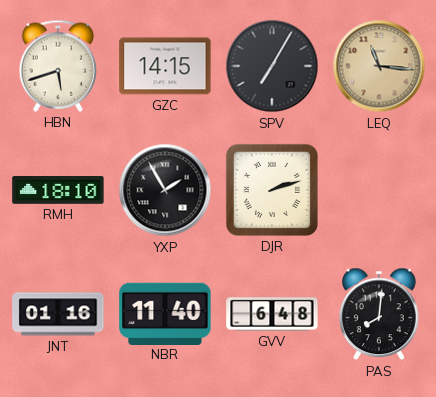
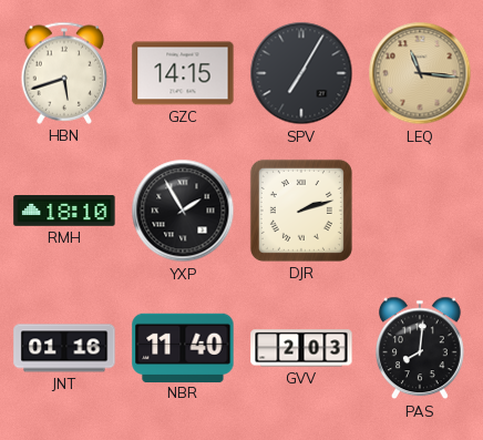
GVV: 6:48 -> 2:03 (301, 348)
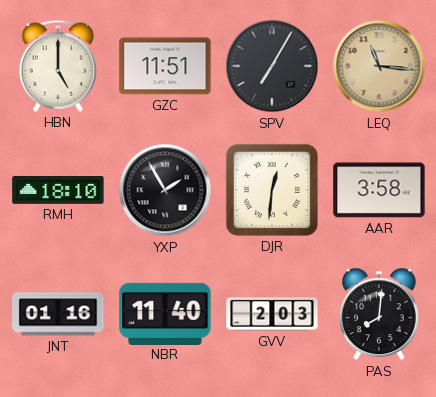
HBN: 5:42 -> 5:00 (58, 66)
GZC: 14:15 -> 11:51 (165, 66)
DJR: 2:12 -> 12:31 (272, 190)
AAR: none -> 3:58 (379, 190)
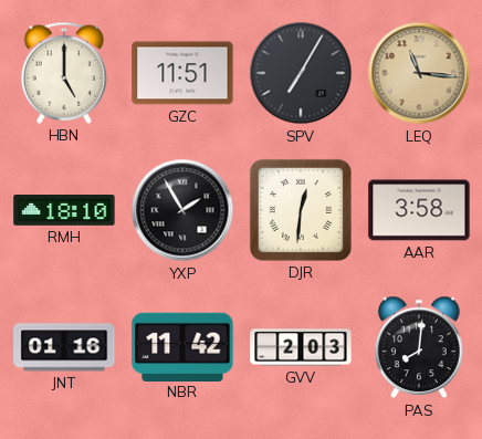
NBR: 11:40 -> 11:42 (182, 346)
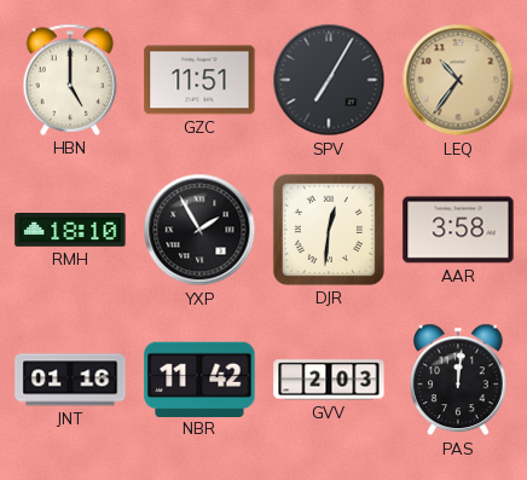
LEQ: 11:16 -> 10:36 (458, 80)
PAS: 8:01 -> 12:01 (458, 380)
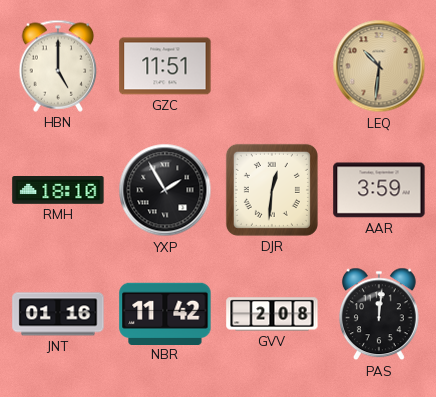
SPV: 7:05 -> none (329, 80)
LEQ: 10:36 -> 10:31 (379, 66)
AAR: 3:58 -> 3:59 (379, 190)
GVV: 2:03 -> 2:08 (272, 314)
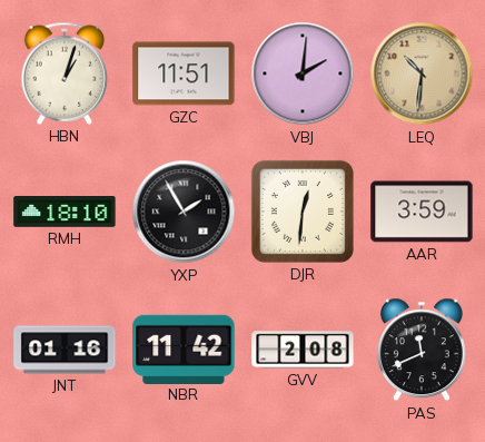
HBN: 5:00 -> 1:03 (65, 73)
VBJ: none -> 2:01 (303, 73)
PAS: 12:01 -> 11:41 (422, 350)
